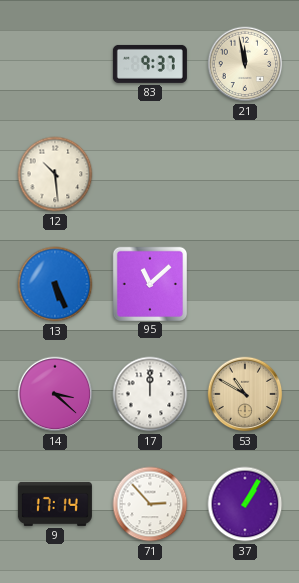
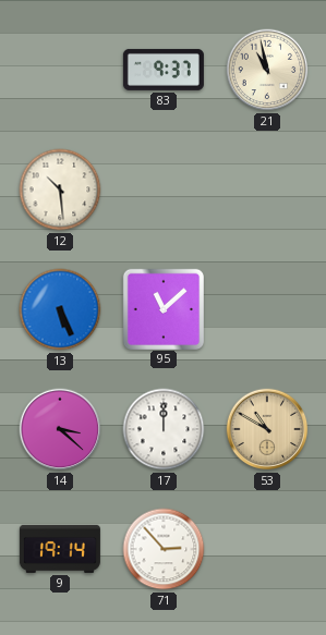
21: 11:58 -> 10:58 (267, 70)
9: 17:14 -> 19:14 (60, 549)
37: 1:05 -> none (245, 504)
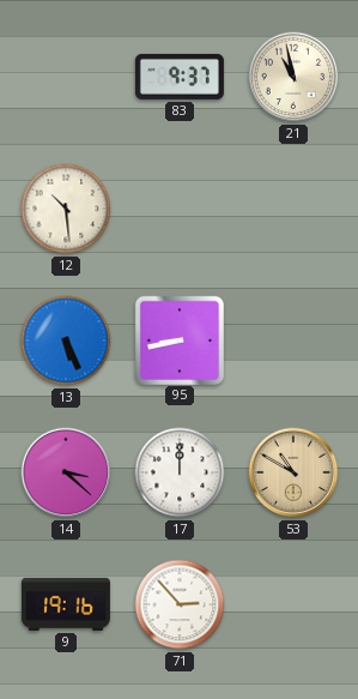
95: 11:08 -> 8:43 (178, 339)
9: 19:14 -> 19:16 (66, 604)
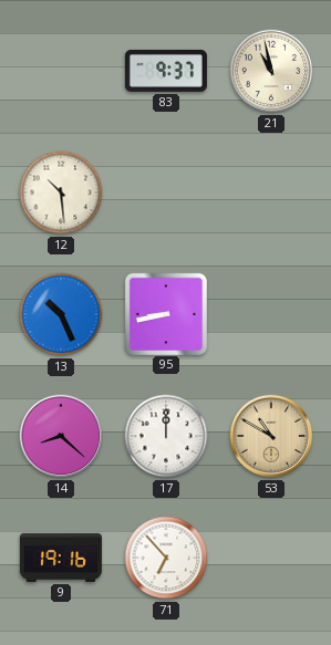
13: 5:26 -> 10:26 (61, 314)
14: 3:22 -> 8:22 (61, 436)
71: 2:53 -> 6:53 (166, 558)
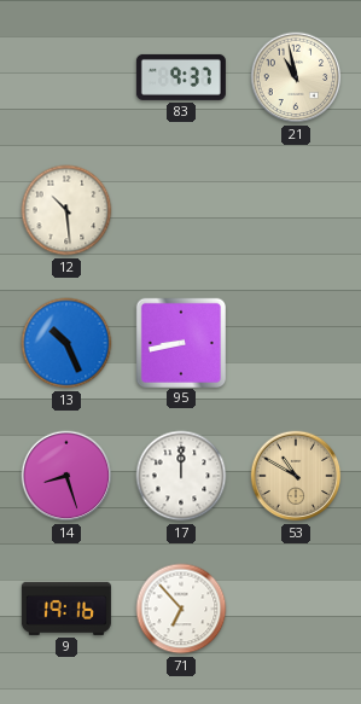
14: 8:22 -> 8:27 (66, 476)
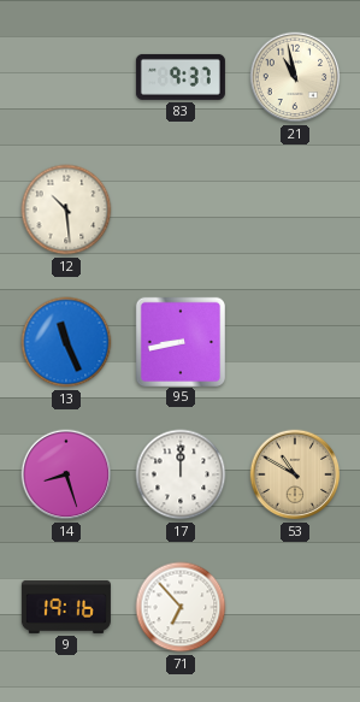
13: 10:26 -> 11:26 (66, 342)
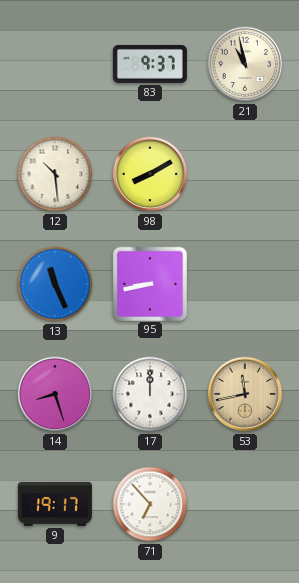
98: none -> 8:10 (150, 174)
53: 10:50 -> 11:43 (245, 394)
9: 19:16 -> 19:17 (55, 504)
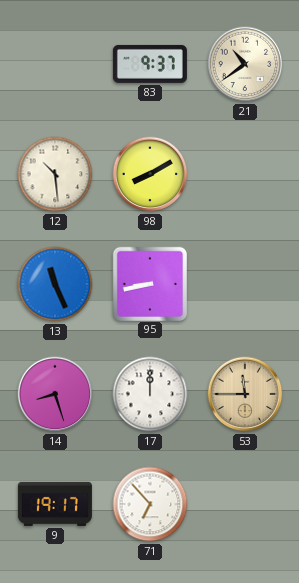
21: 10:58 -> 10:39 (245, 64)
53: 11:43 -> 11:45 (245, 394)
